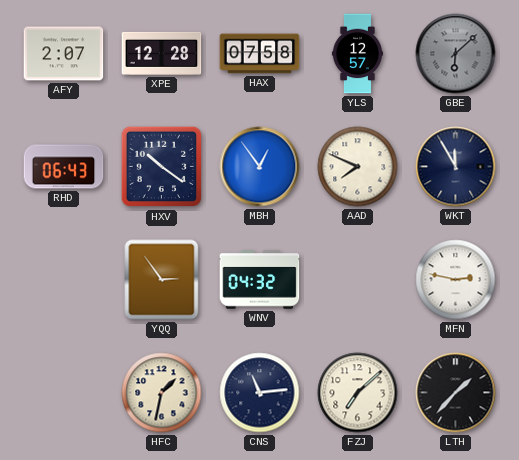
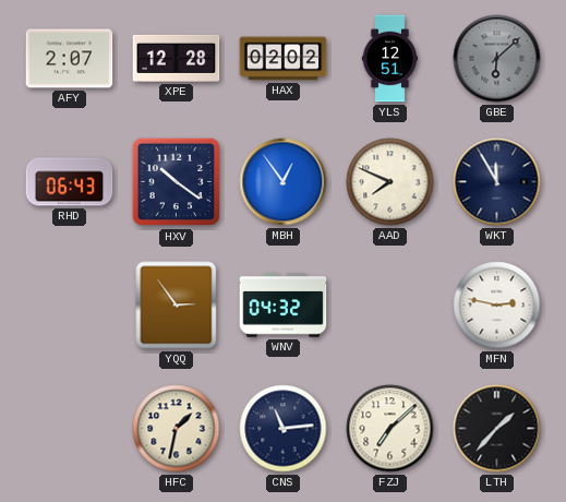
HAX: 07:58 -> 02:02 (284, 59)
YLS: 12:57 -> 12:51 (389, 59)
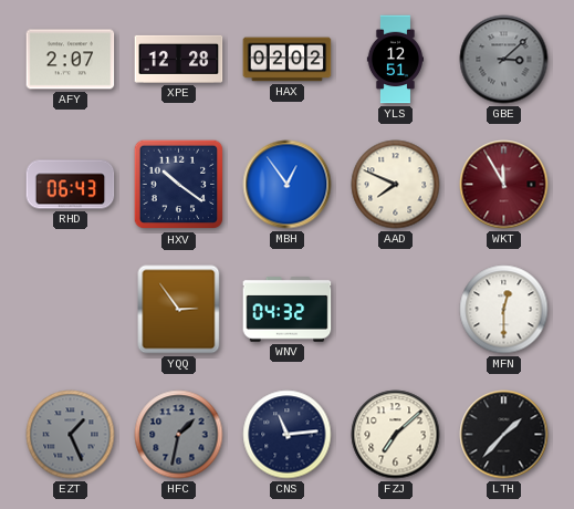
GBE: 6:08 -> 3:08 (504, 60)
WKT dial: navy -> burgundy (504, 185)
MFN: 2:47 -> 12:30 (504, 310)
EZT: none -> 1:26 (71, 435)
HFC dial: cream -> grey (179, 435)
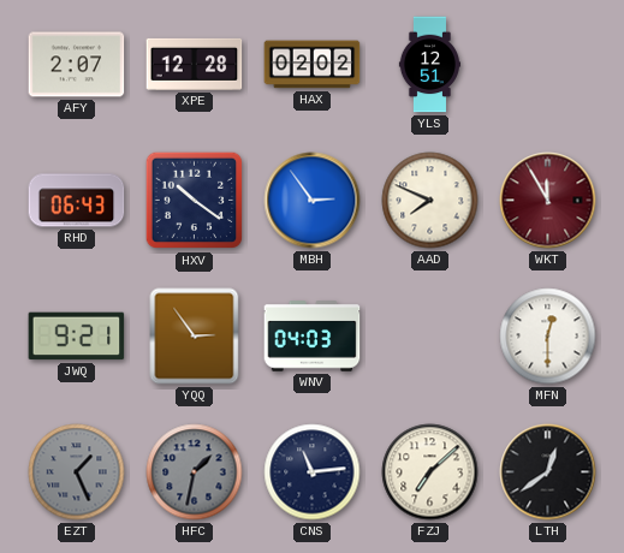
GBE: 3:08 -> none (504, 60)
MBH: 12:54 -> 2:54 (313, 201)
JWQ: none -> 9:21 (77, 337)
WNV: 04:32 -> 04:03 (313, 337)
LTH: 1:37 -> 12:39 (548, 472)
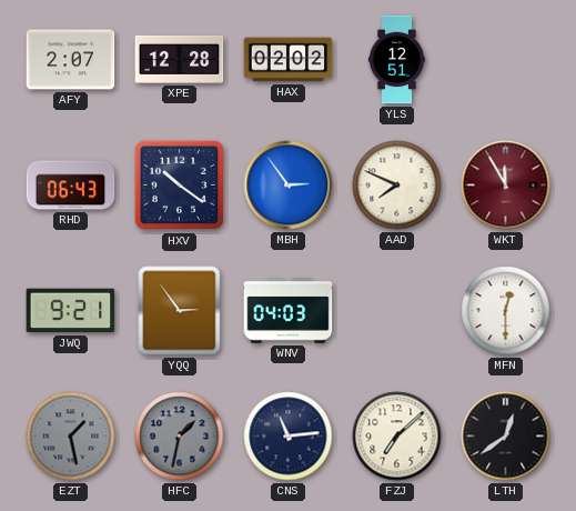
EZT: 1:26 -> 1:28 (71, 437)
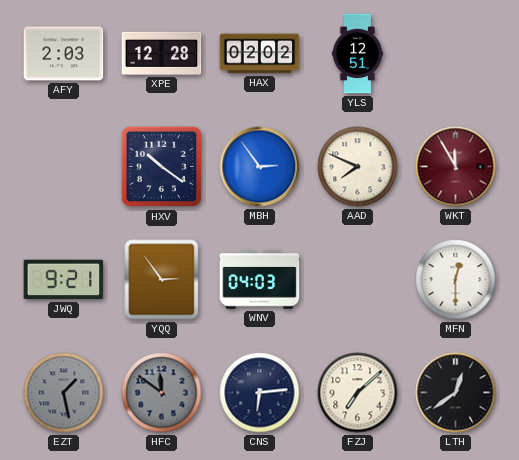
AFY: 2:07 -> 2:03 (64, 54)
RHD: 06:43 -> none (71, 186)
HFC: 1:32 -> 11:51 (162, 393)
CNS: 11:14 -> 6:14 (260, 393)
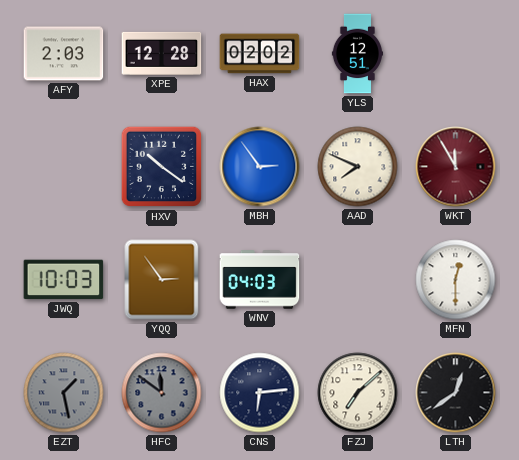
JWQ: 9:21 -> 10:03 (64, 280)
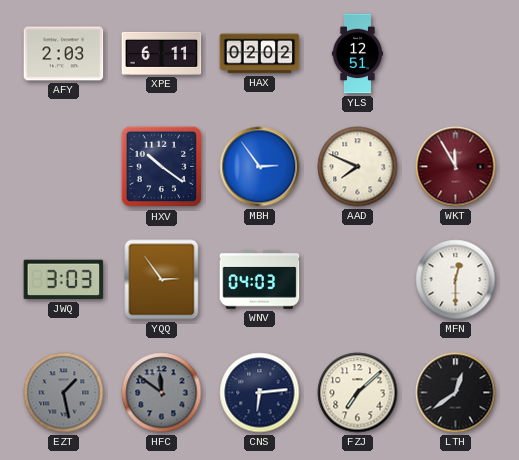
XPE: 12:28 -> 6:11 (162, 53)
JWQ: 10:03 -> 3:03 (64, 280)
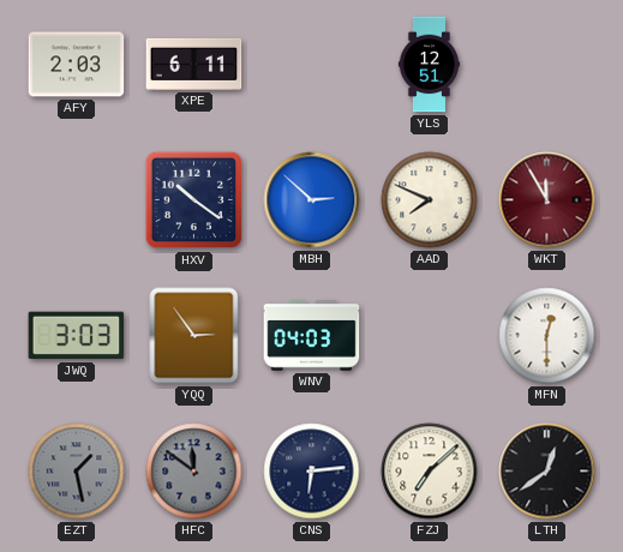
HAX: 02:02 -> none (260, 54)
MBH: 2:54 -> 2:52 (312, 200)
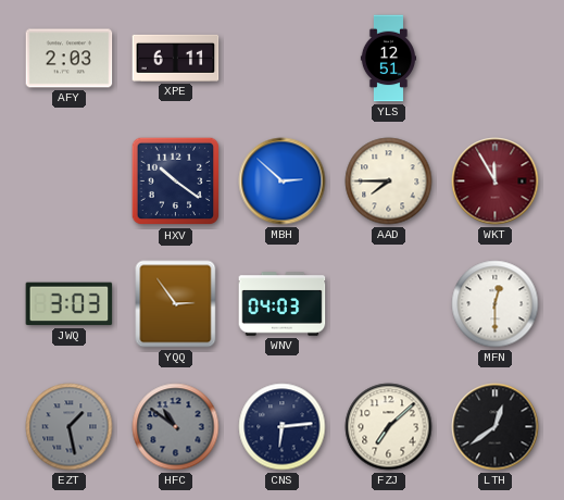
AAD: 7:49 -> 7:45 (389, 182)
HFC: 11:51 -> 10:51 (176, 427)
